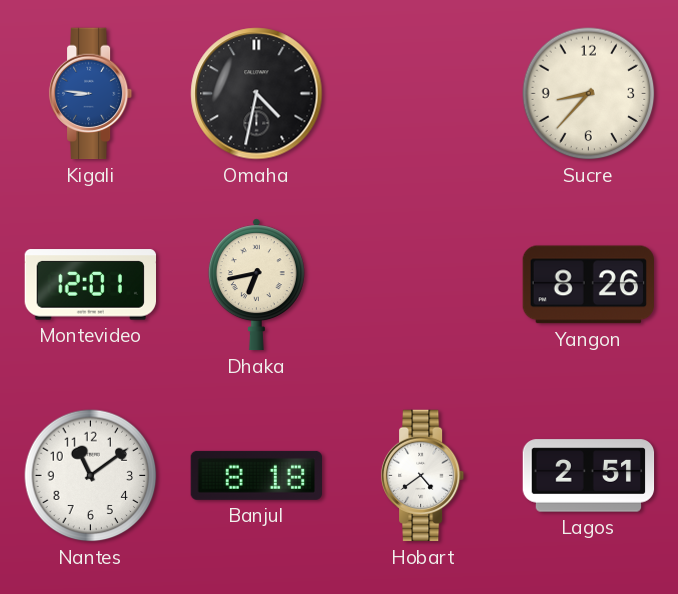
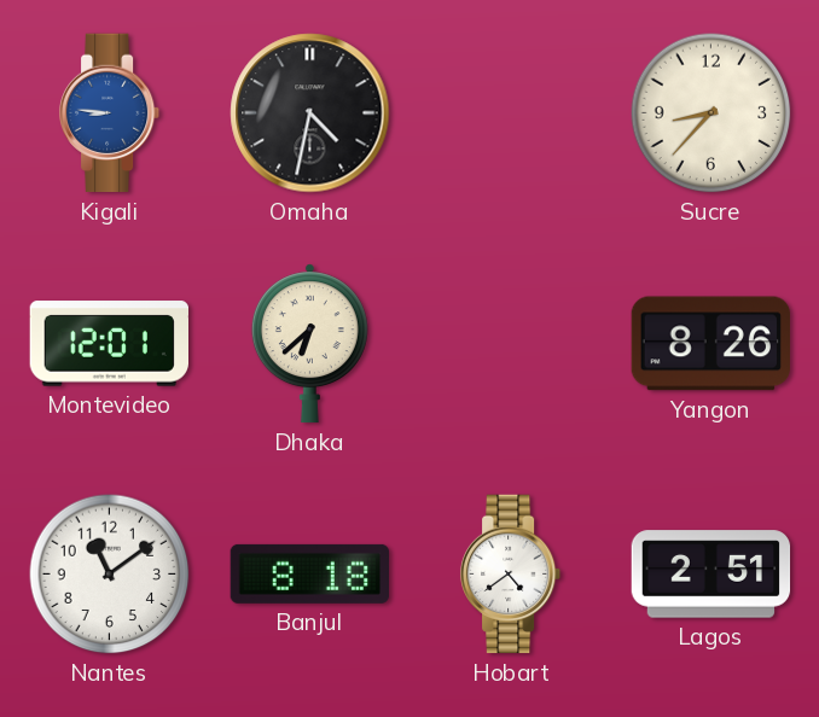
Dhaka: 6:43 -> 6:38 (309, 344)
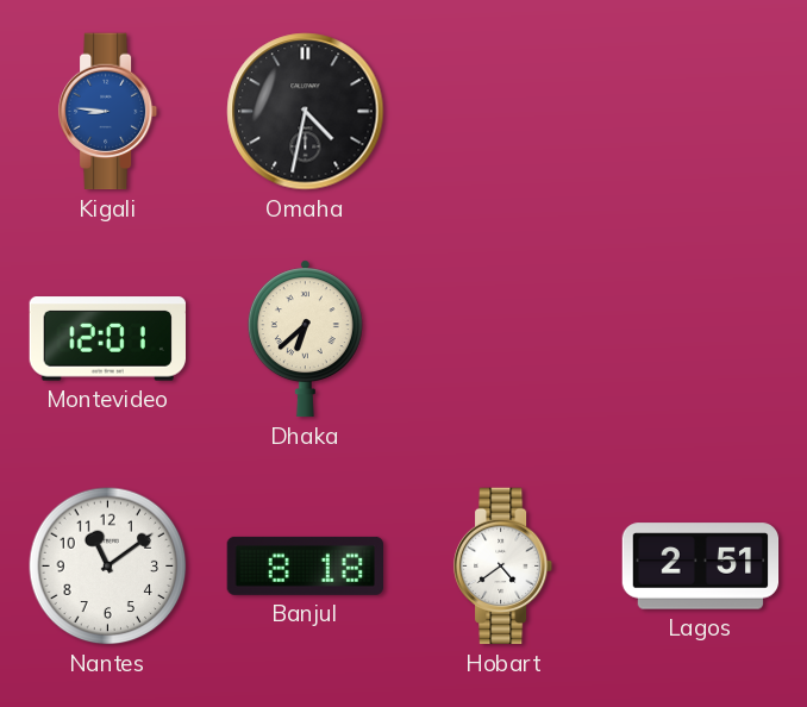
Sucre: 8:37 -> none (711, 113)
Yangon: 8:26 -> none (710, 344)
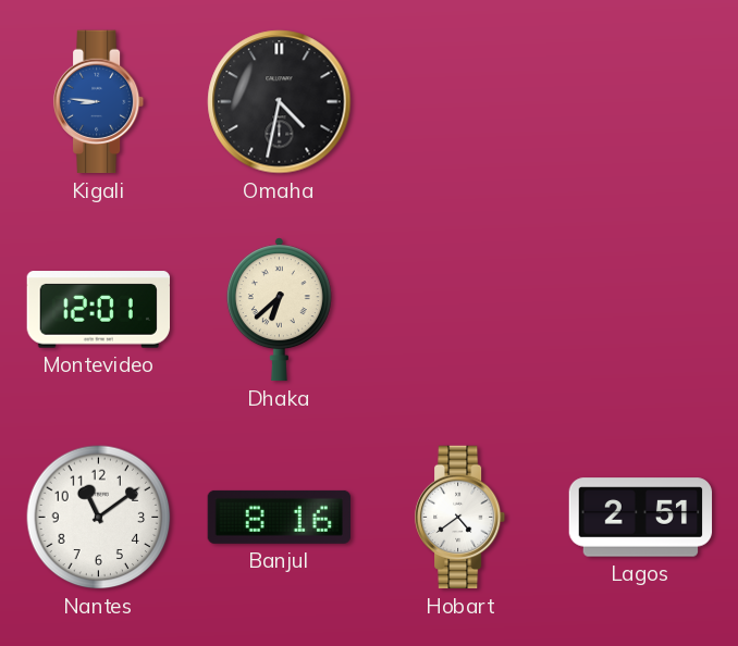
Banjul: 8:18 -> 8:16 (280, 517)
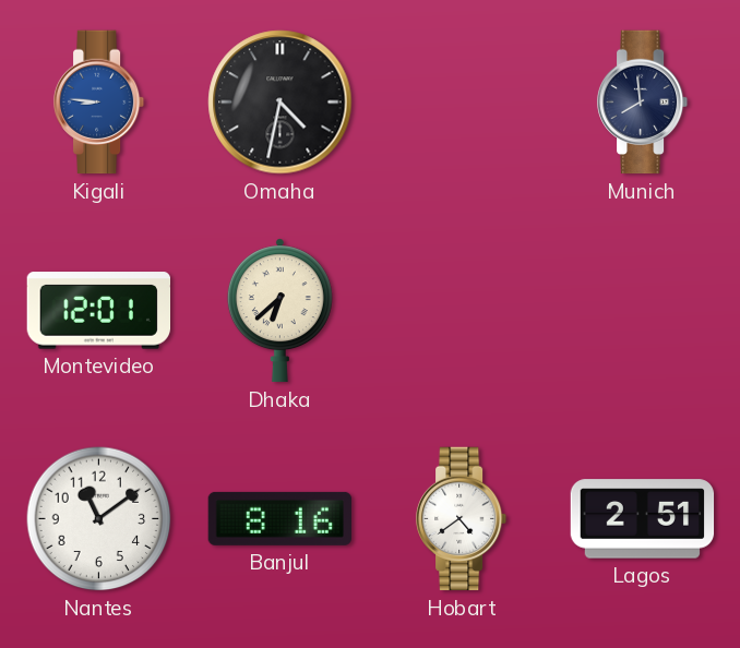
Munich: none -> 7:59 (643, 103)
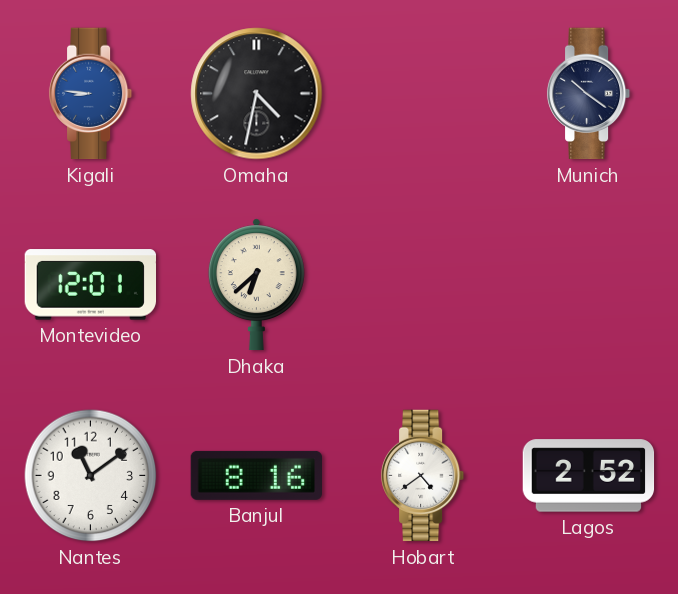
Munich: 7:59 -> 10:21 (589, 94)
Lagos: 2:51 -> 2:52 (589, 476)
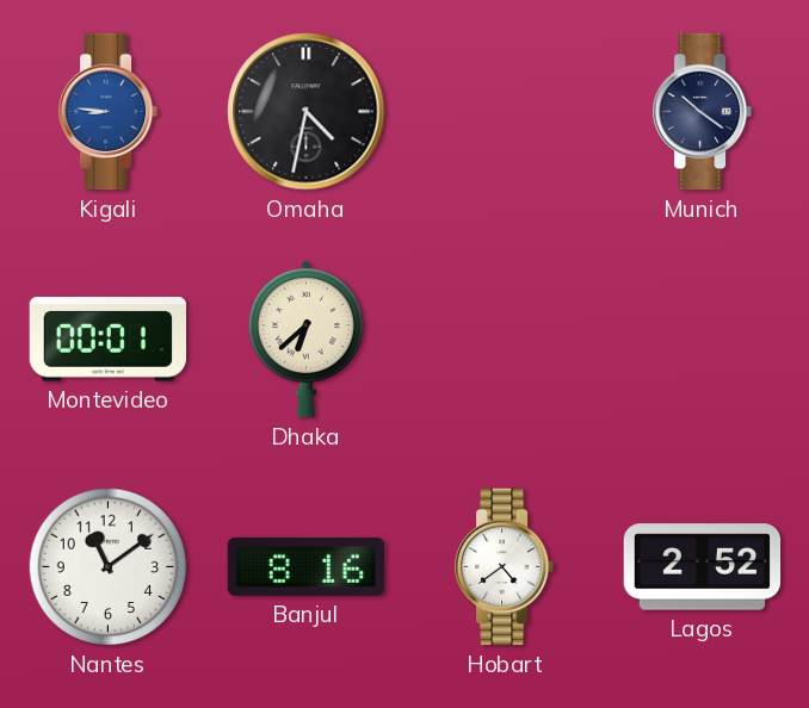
Montevideo: 12:01 -> 00:01 (107, 340)
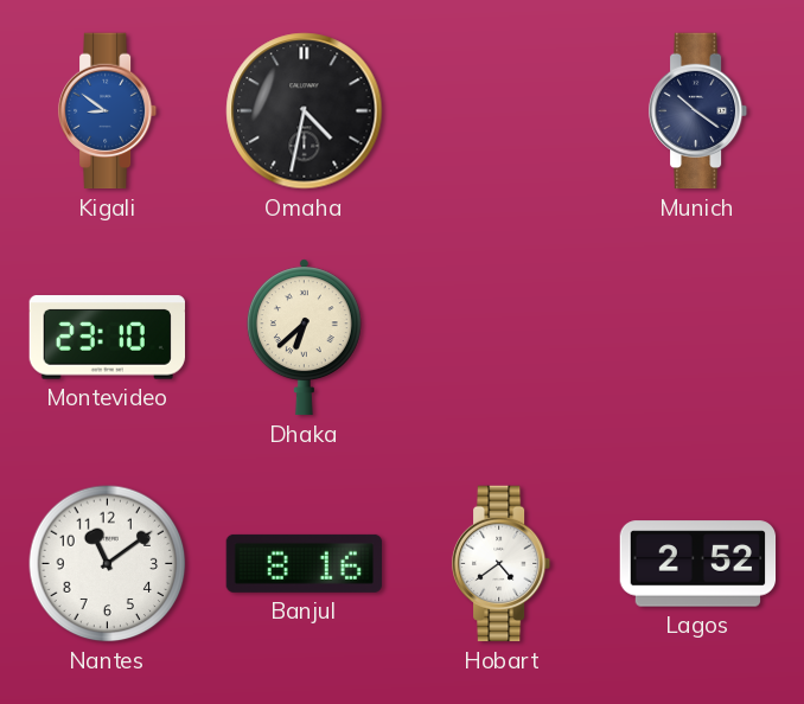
Kigali: 8:46 -> 8:51 (108, 111)
Montevideo: 00:01 -> 23:10 (107, 338)
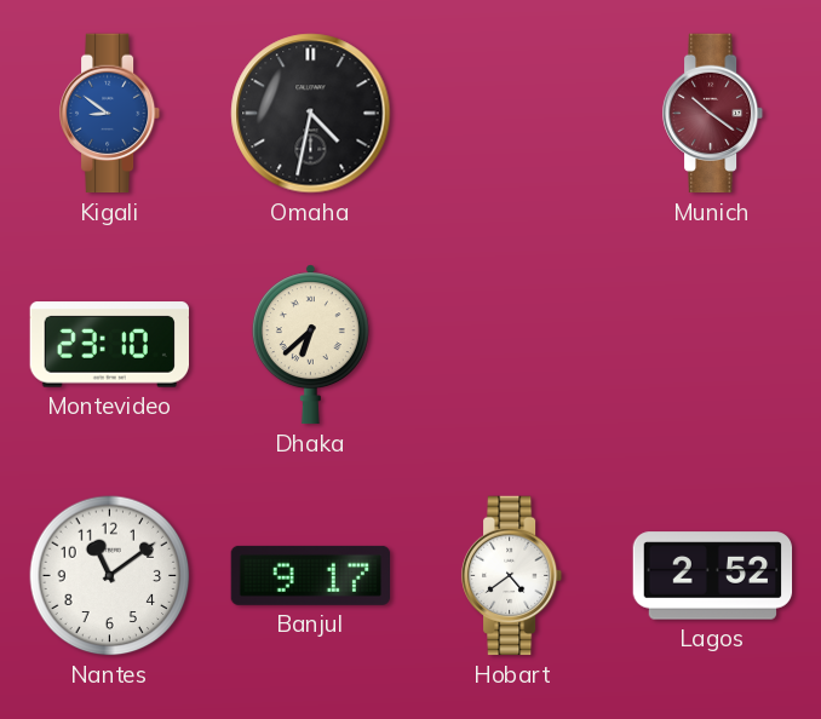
Munich dial: navy -> burgundy (713, 114)
Banjul: 8:16 -> 9:17 (311, 575)
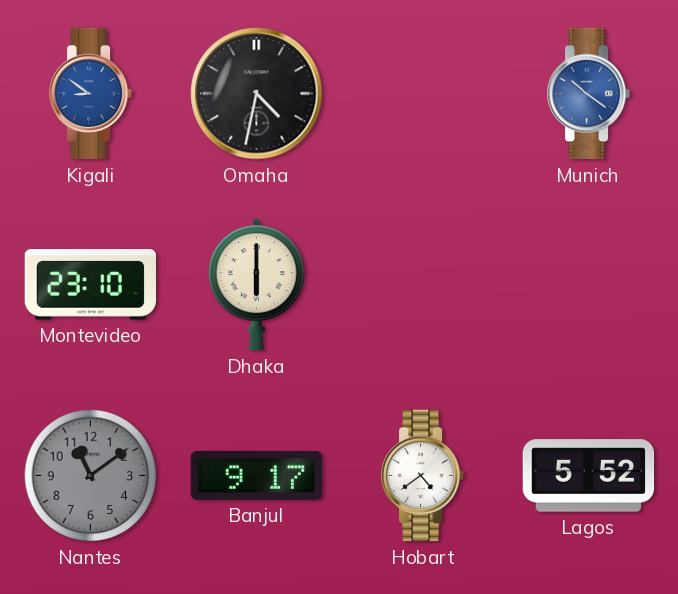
Munich dial: burgundy -> blue (589, 94)
Dhaka: 6:38 -> 6:00 (256, 285)
Nantes dial: white -> grey (91, 476)
Lagos: 2:52 -> 5:52 (589, 476)
